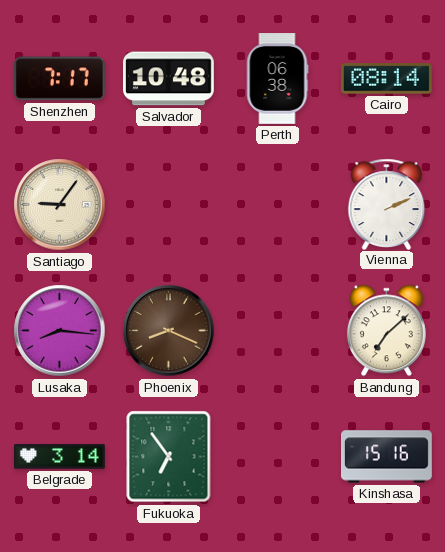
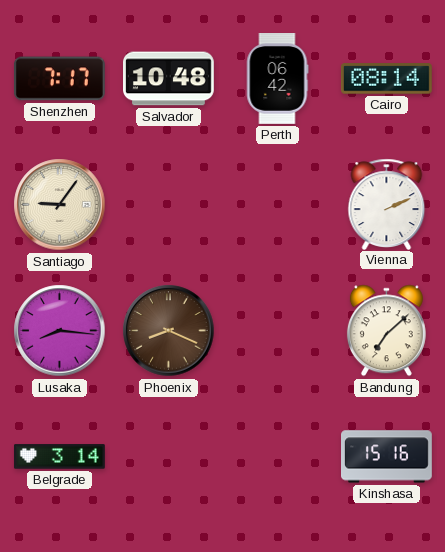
Perth: 06:38 -> 06:42 (277, 79)
Fukuoka: 6:54 -> none (169, 457)
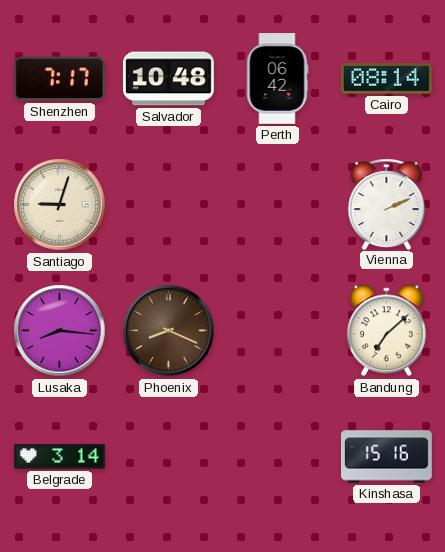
Santiago: 9:06 -> 9:03 (60, 205)
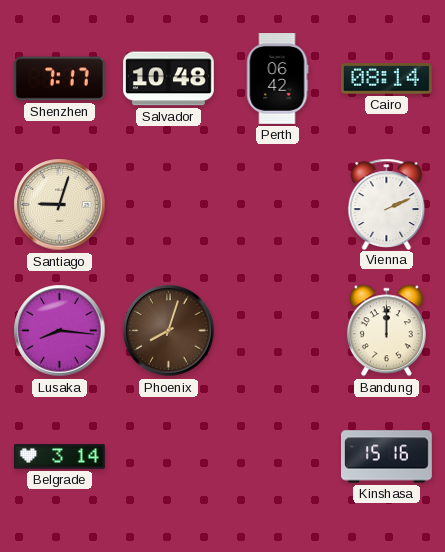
Phoenix: 8:19 -> 8:03 (169, 331)
Bandung: 7:08 -> 12:00 (386, 331)
